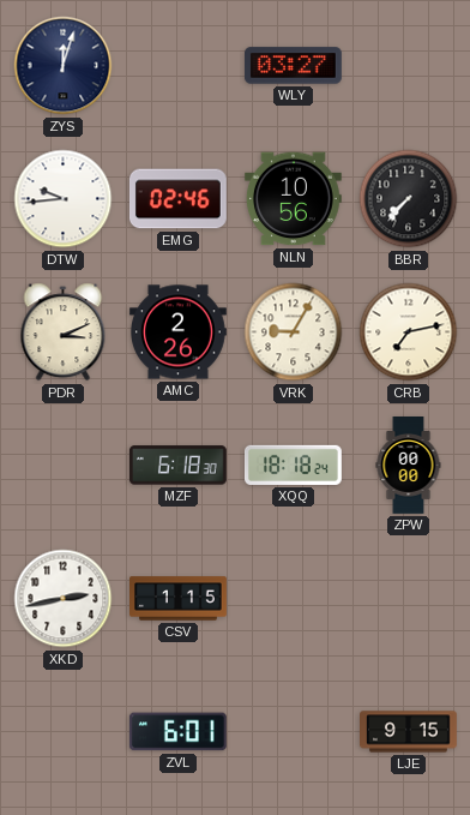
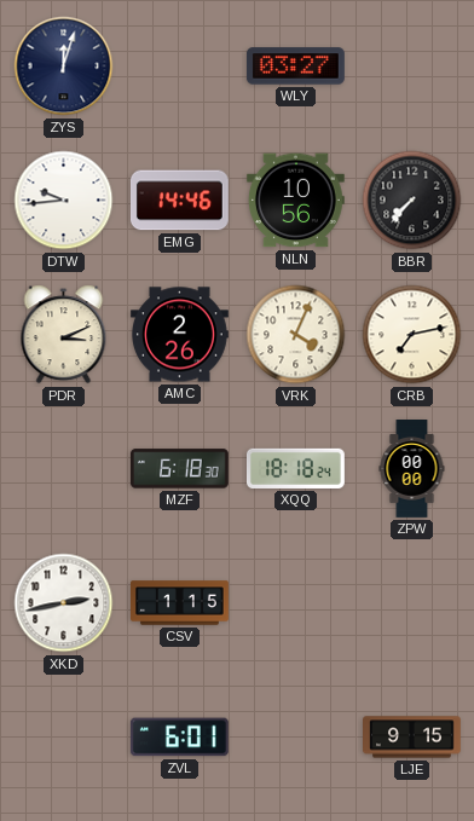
EMG: 02:46 -> 14:46 (179, 201)
VRK: 9:05 -> 4:04 (296, 335)
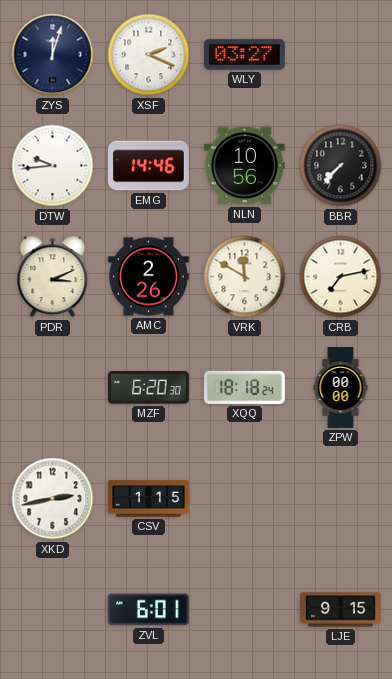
XSF: none -> 2:19 (149, 55)
VRK: 4:04 -> 11:50 (245, 277)
MZF: 6:18 -> 6:20 (148, 388)
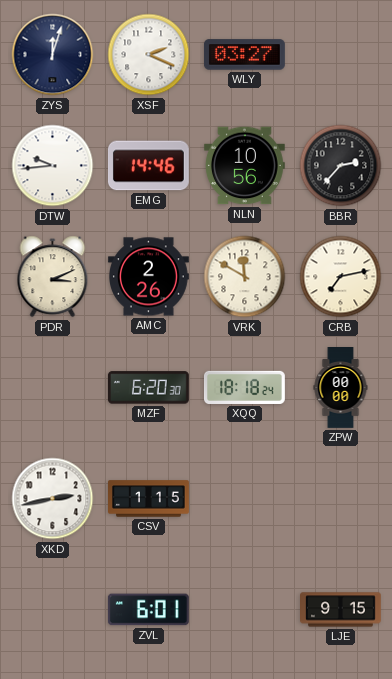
BBR: 7:37 -> 2:37 (341, 166)
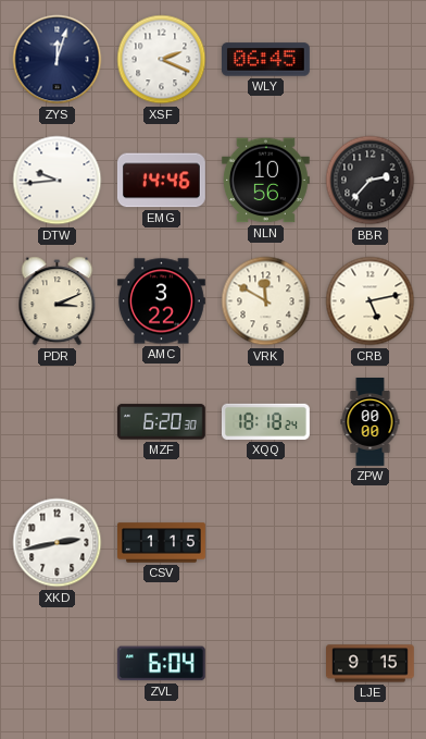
WLY: 03:27 -> 06:45 (265, 60)
AMC: 2:26 -> 3:22 (162, 301)
CRB: 7:13 -> 5:13 (371, 301)
ZVL: 6:01 -> 6:04 (161, 664)
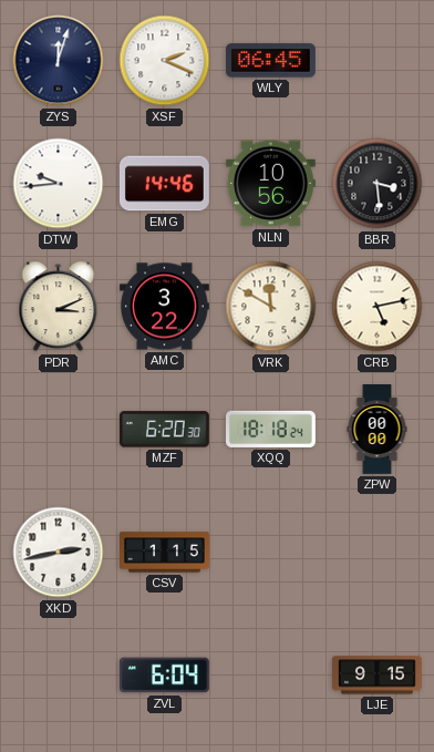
BBR: 2:37 -> 3:29 (378, 184)
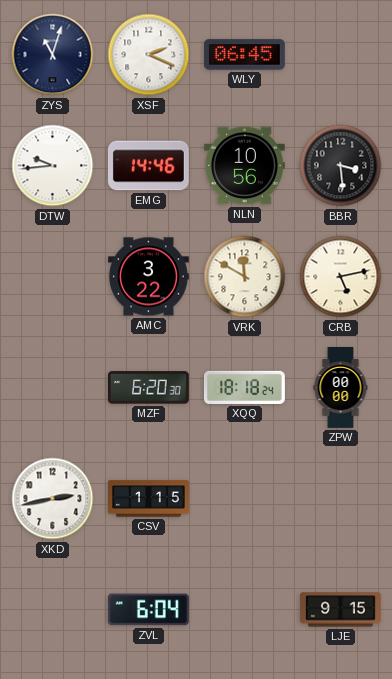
ZYS: 12:03 -> 11:03 (53, 55)
PDR: 3:11 -> none (59, 307)
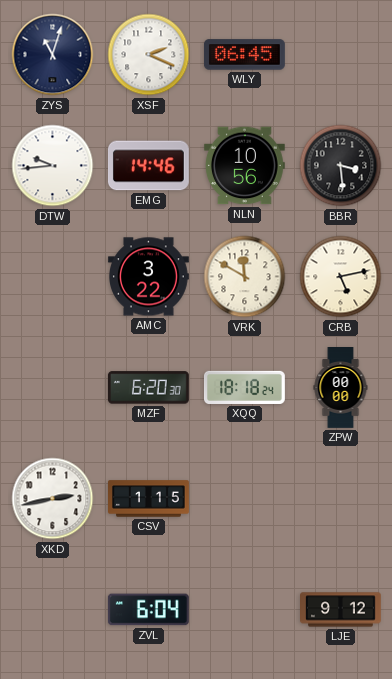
LJE: 9:15 -> 9:12 (341, 610)
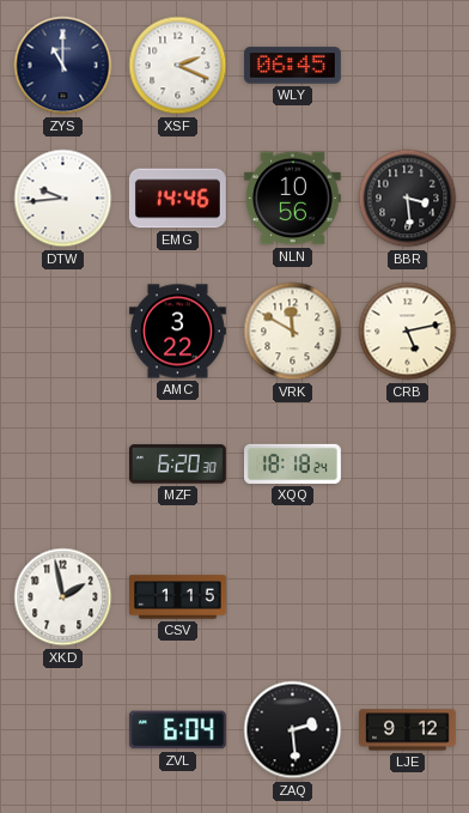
ZYS: 11:03 -> 11:00 (63, 66)
ZPW: 00:00 -> none (341, 388)
XKD: 2:43 -> 1:58 (63, 597)
ZAQ: none -> 2:29 (293, 730)
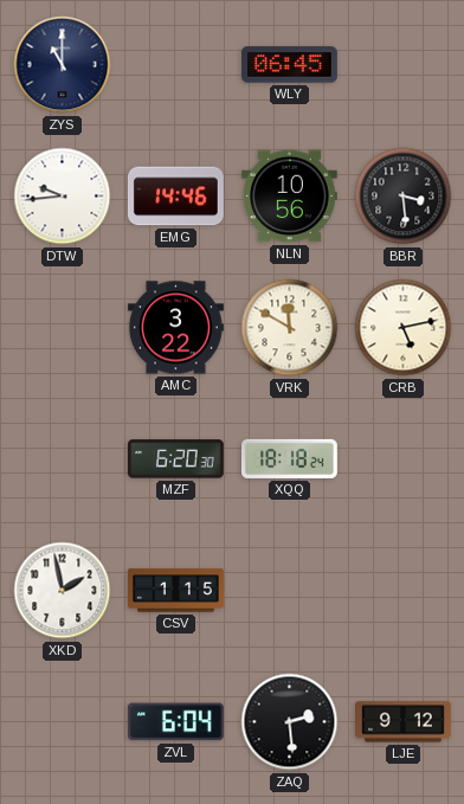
XSF: 2:19 -> none (178, 66)
